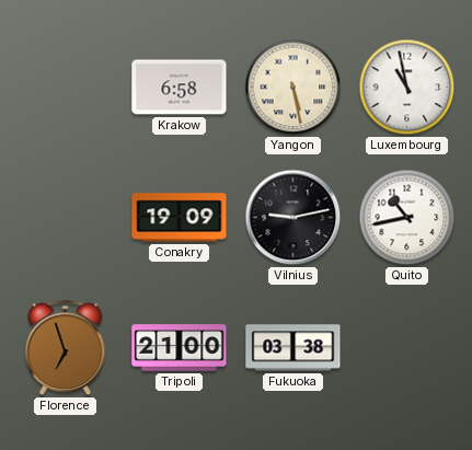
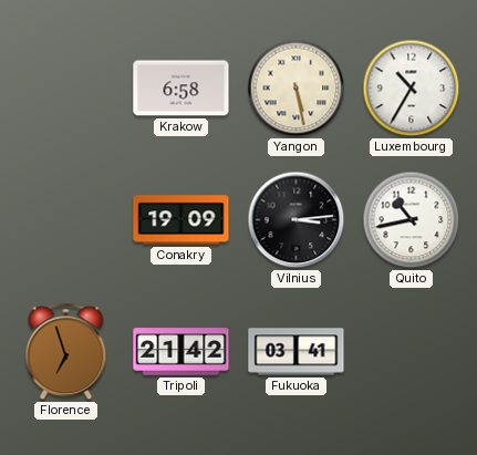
Luxembourg: 10:58 -> 10:35 (412, 89)
Vilnius: 9:13 -> 3:14 (297, 220)
Tripoli: 21:00 -> 21:42 (182, 352)
Fukuoka: 03:38 -> 03:41 (297, 352)
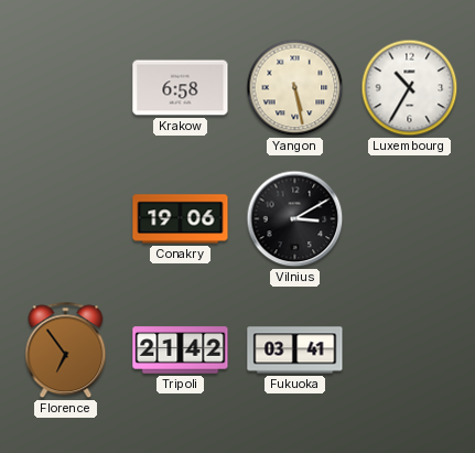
Conakry: 19:09 -> 19:06 (181, 219)
Vilnius: 3:14 -> 3:10 (295, 219)
Quito: 10:43 -> none (412, 220)
Florence: 6:57 -> 6:54 (66, 350)
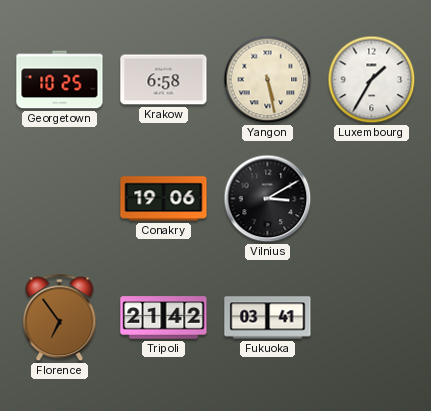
Georgetown: none -> 10:25 (60, 80)
Luxembourg: 10:35 -> 1:35 (372, 80)
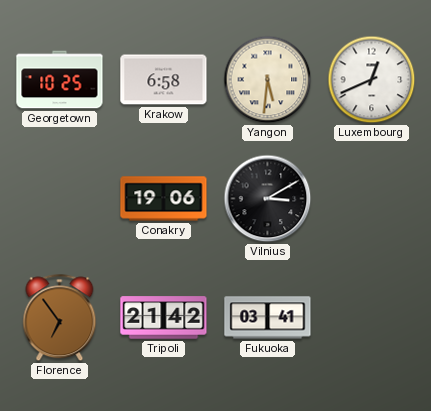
Yangon: 5:28 -> 5:31 (268, 80)
Luxembourg: 1:35 -> 12:41 (372, 80)
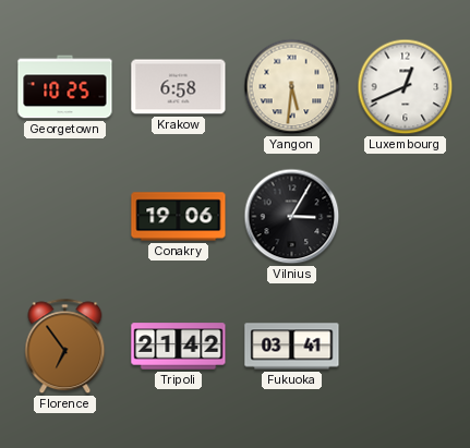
Vilnius: 3:10 -> 3:05 (292, 217)
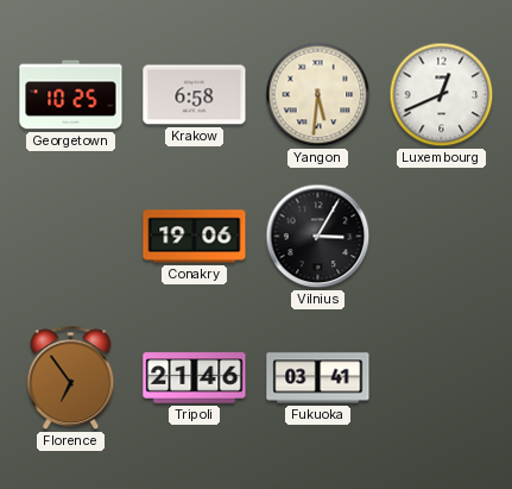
Tripoli: 21:42 -> 21:46 (195, 378)
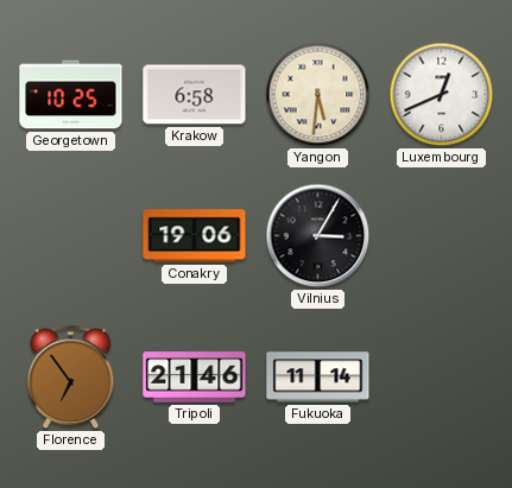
Fukuoka: 03:41 -> 11:14 (318, 378)
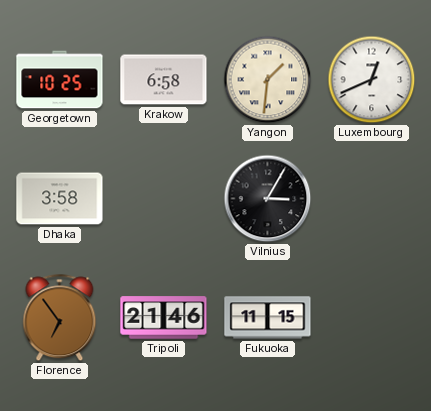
Yangon: 5:31 -> 1:31 (268, 80)
Dhaka: none -> 3:58 (60, 199)
Conakry: 19:06 -> none (195, 236)
Fukuoka: 11:14 -> 11:15 (268, 318)
